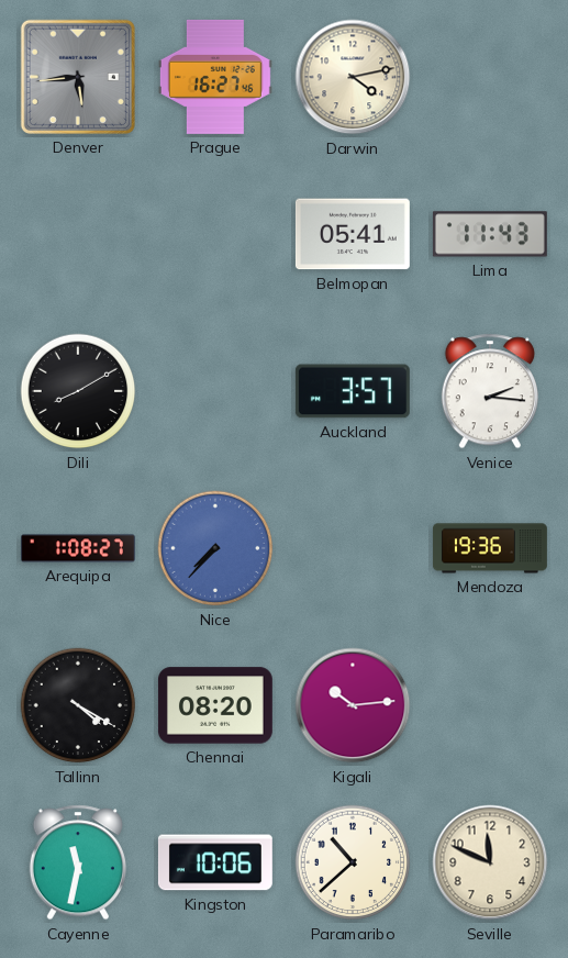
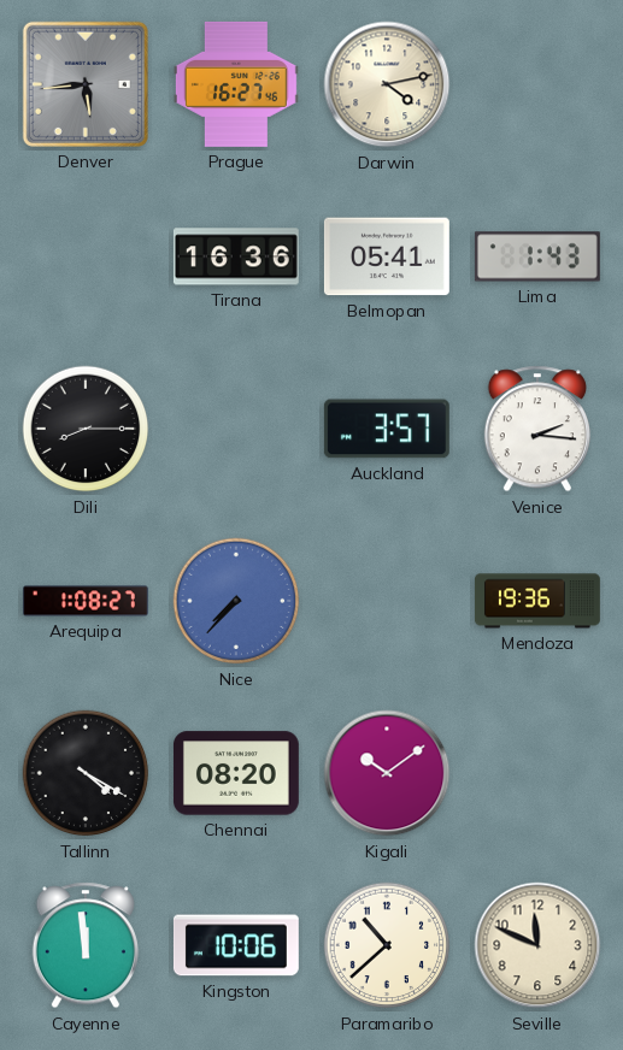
Tirana: none -> 16:36 (236, 256)
Lima: 11:43 -> 1:43 (537, 256)
Dili: 8:10 -> 8:15 (86, 429)
Kigali: 10:14 -> 10:09 (387, 773)
Cayenne: 11:32 -> 11:59 (86, 945)
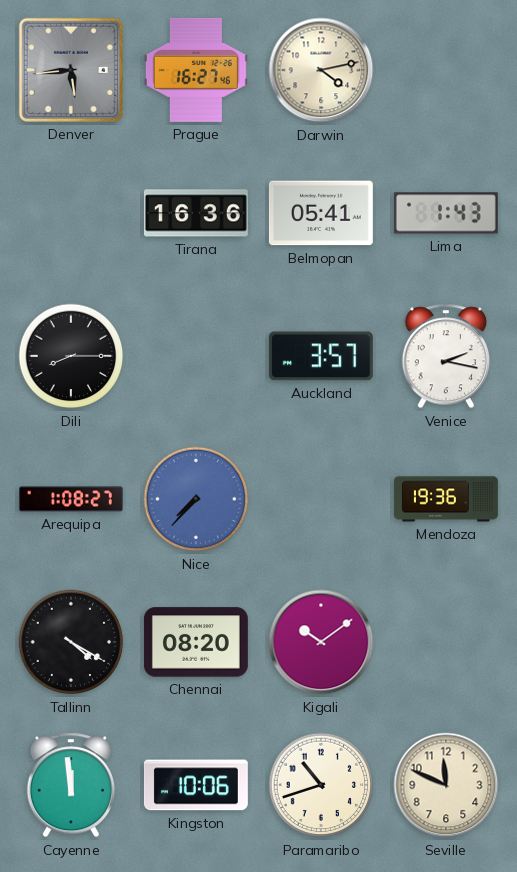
Venice: 2:16 -> 2:17 (446, 356)
Paramaribo: 10:38 -> 10:42 (321, 785)
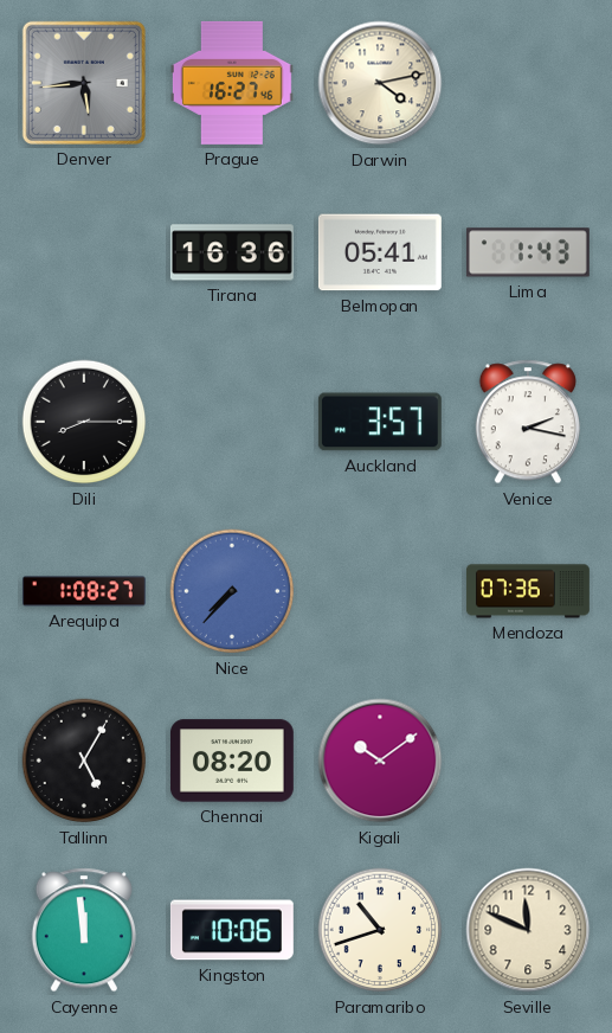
Mendoza: 19:36 -> 07:36 (528, 591)
Tallinn: 4:20 -> 5:05 (84, 761)
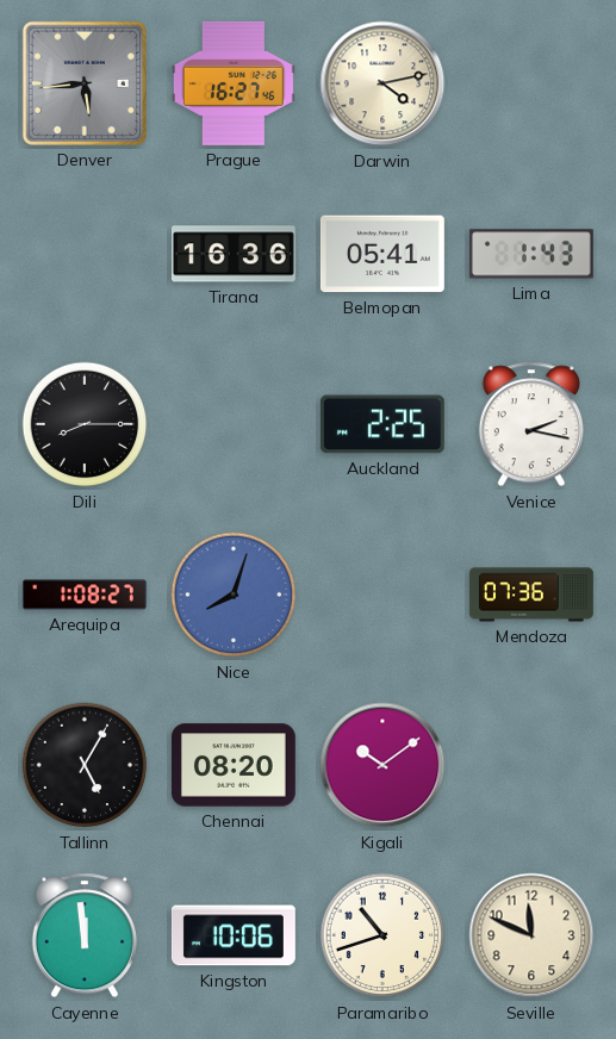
Auckland: 3:57 -> 2:25 (382, 424)
Nice: 7:37 -> 8:03 (234, 595)
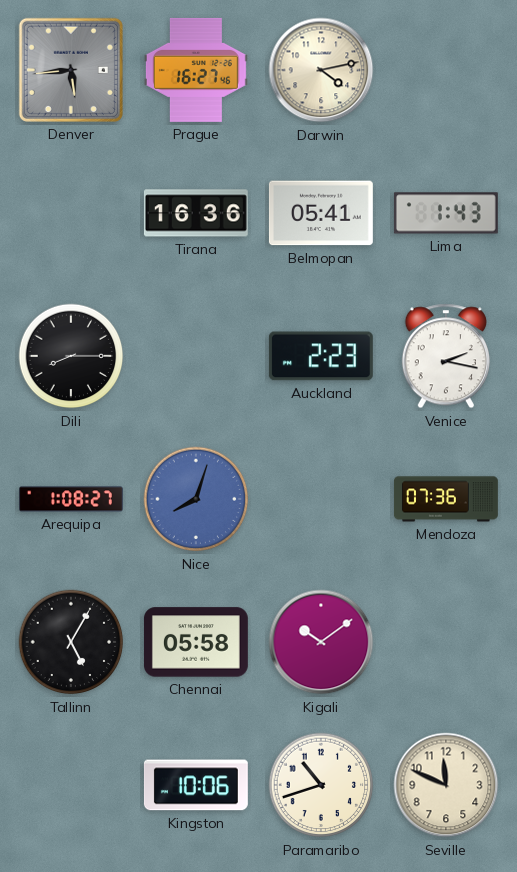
Auckland: 2:25 -> 2:23 (321, 356)
Chennai: 08:20 -> 05:58 (196, 642)
Cayenne: 11:59 -> none (85, 935)
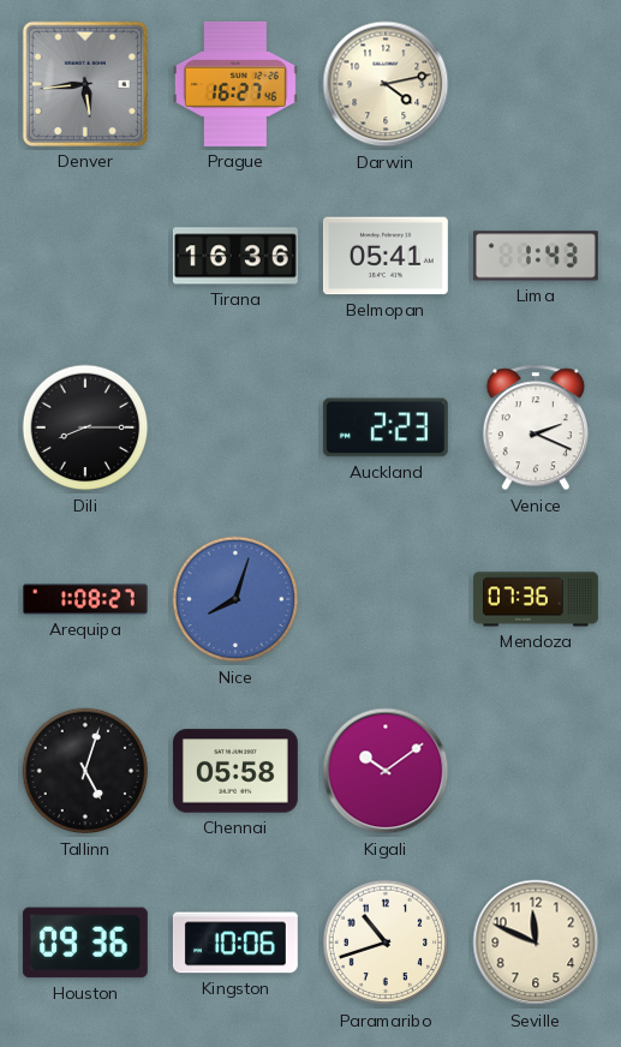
Venice: 2:17 -> 2:19 (536, 427)
Tallinn: 5:05 -> 5:03 (85, 771)
Houston: none -> 09:36 (85, 943)
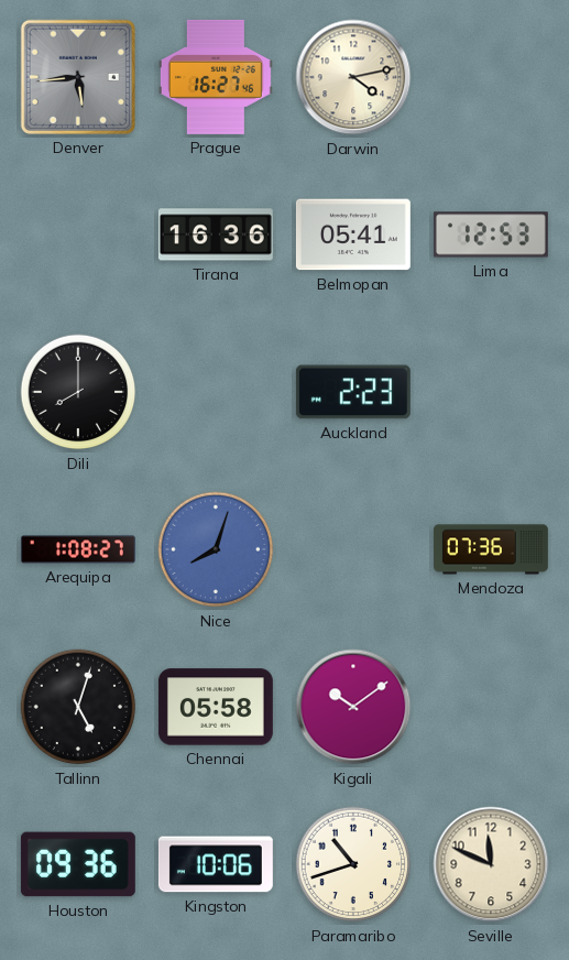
Lima: 1:43 -> 12:53 (491, 234)
Dili: 8:15 -> 8:00 (78, 392)
Venice: 2:19 -> none (536, 427)
